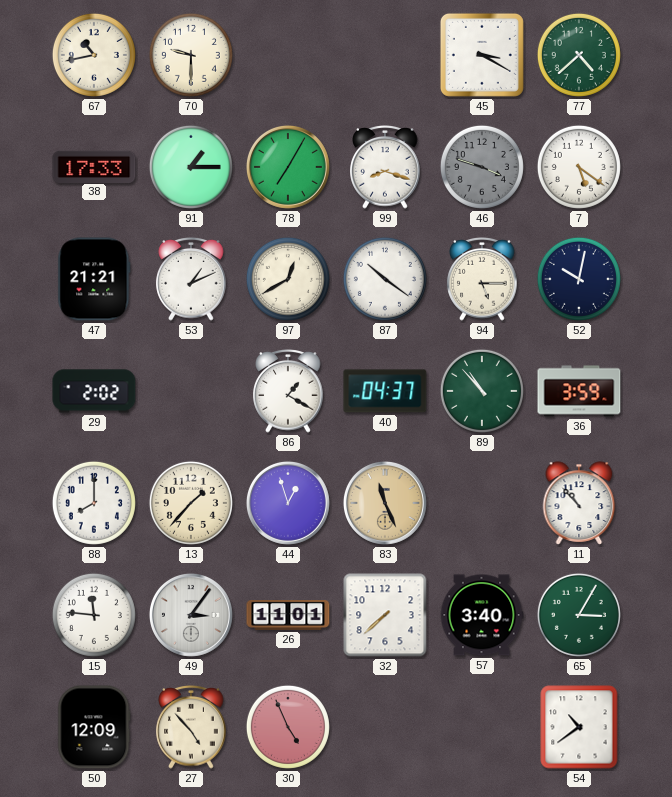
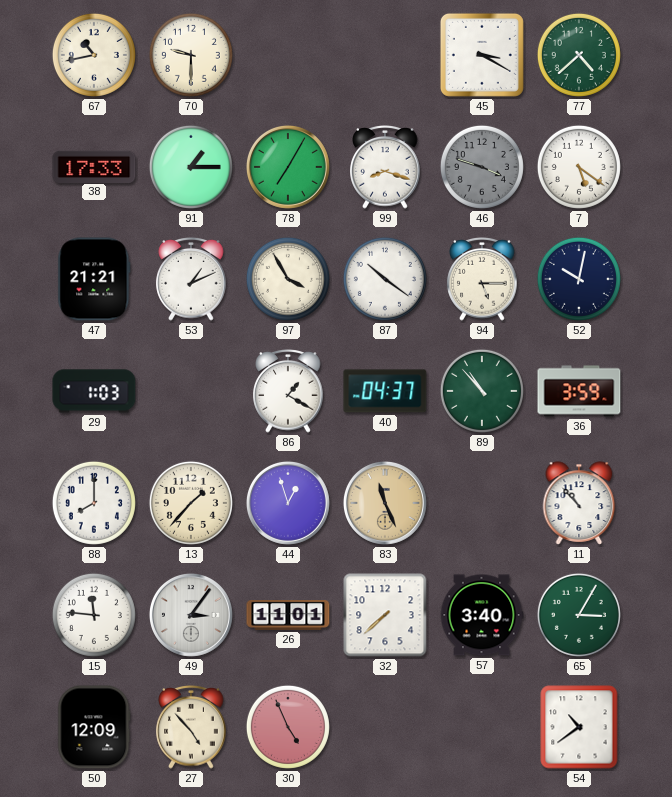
97: 12:40 -> 3:55 (288, 279)
29: 2:02 -> 1:03 (94, 391)
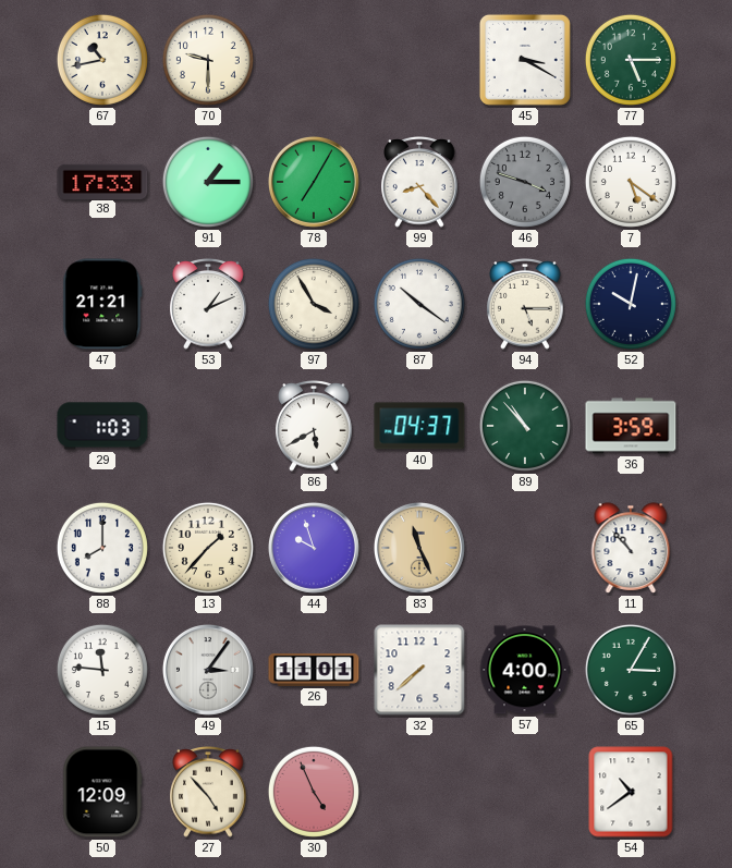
77: 4:38 -> 5:15 (631, 60)
99: 8:18 -> 8:23 (419, 183)
86: 1:20 -> 5:40 (314, 427)
44: 12:57 -> 9:57 (314, 548)
57: 3:40 -> 4:00 (525, 670)
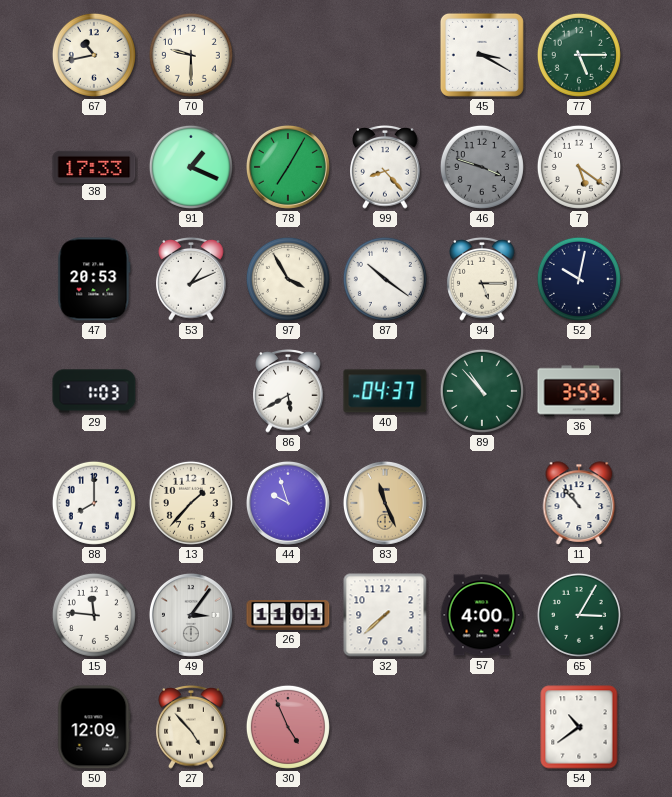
91: 1:15 -> 1:19 (191, 167)
47: 21:21 -> 20:53 (94, 279)
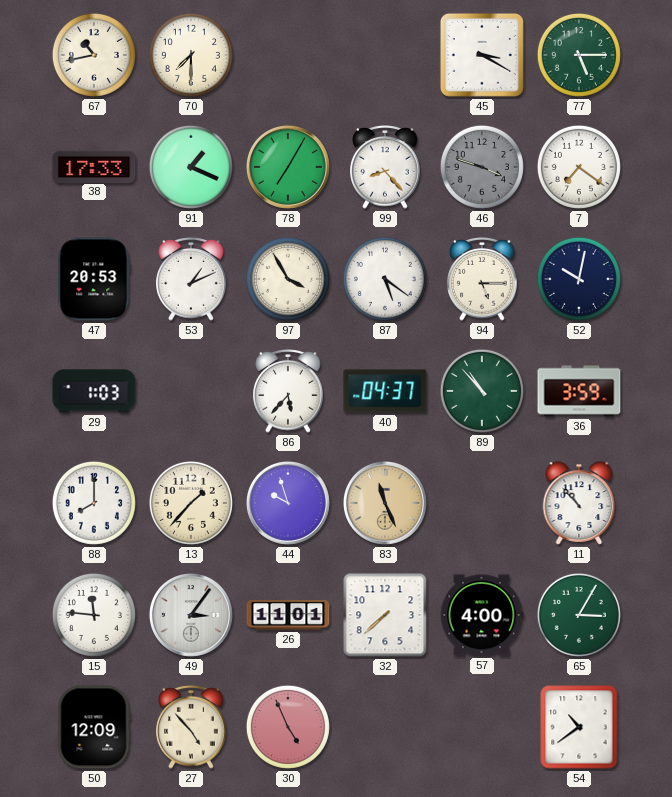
70: 9:30 -> 7:30 (191, 55)
7: 5:21 -> 7:21 (579, 167)
87: 10:21 -> 5:21 (385, 279)
86: 5:40 -> 5:37 (288, 392)
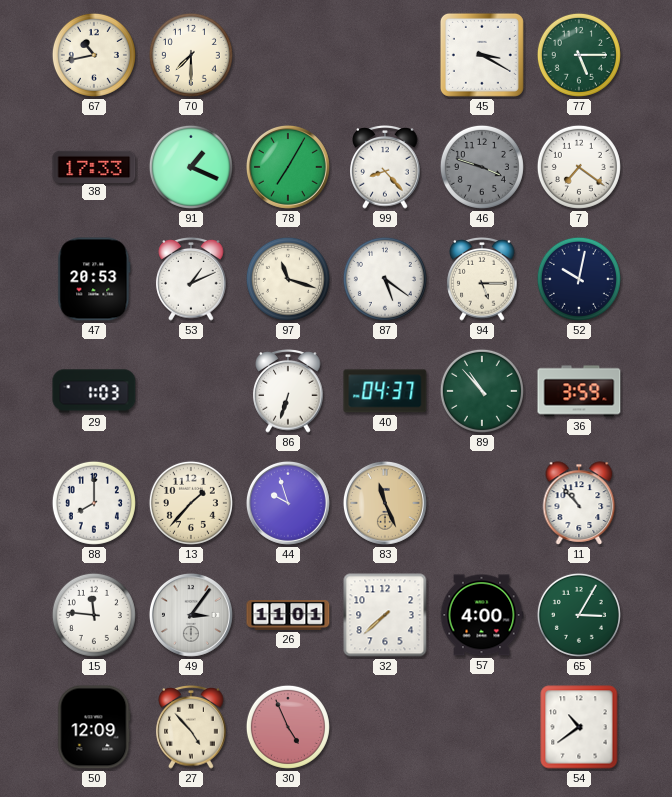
97: 3:55 -> 11:18 (288, 279)
86: 5:37 -> 6:33 (288, 392)
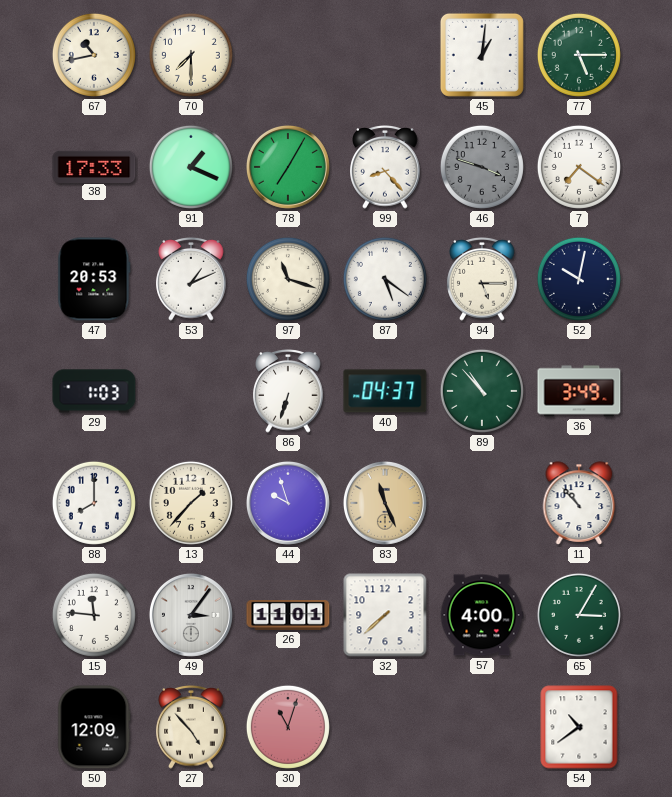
45: 3:20 -> 1:01 (482, 55)
36: 3:59 -> 3:49 (579, 391)
30: 4:56 -> 11:03 (288, 727)
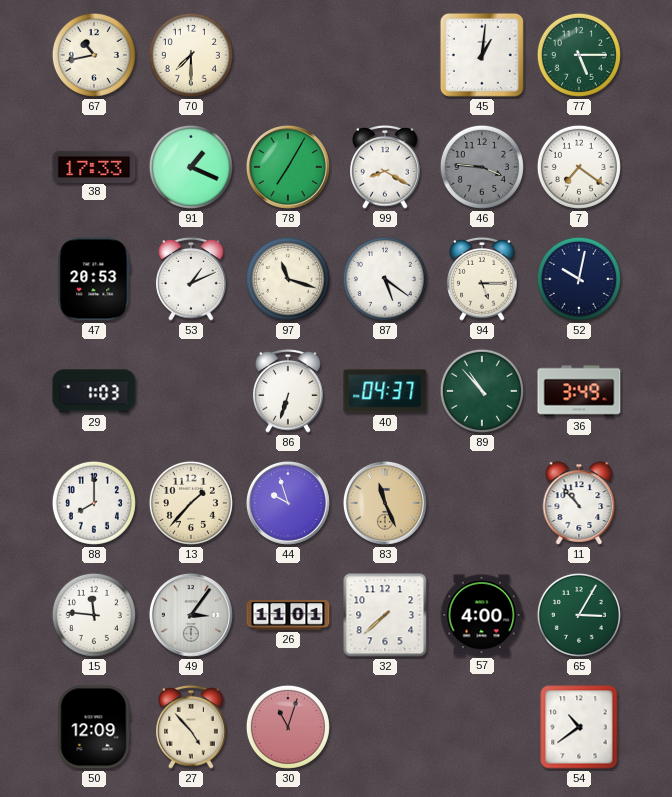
99: 8:23 -> 8:20 (385, 168)
46: 3:48 -> 3:46 (482, 167)
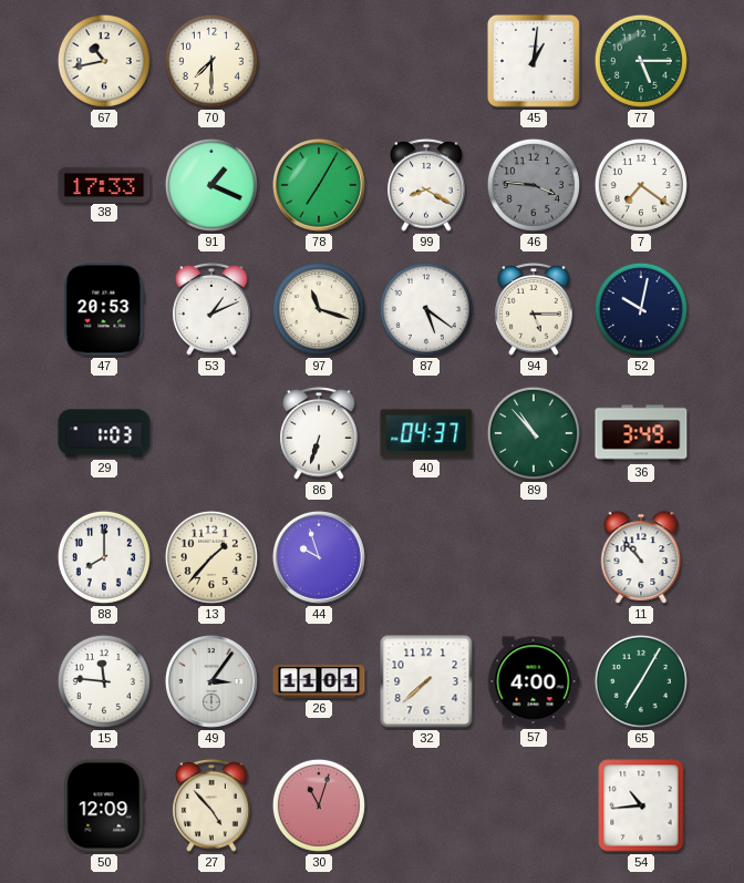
83: 11:26 -> none (385, 503)
65: 3:05 -> 7:05 (641, 681)
54: 10:39 -> 10:44 (641, 805)
